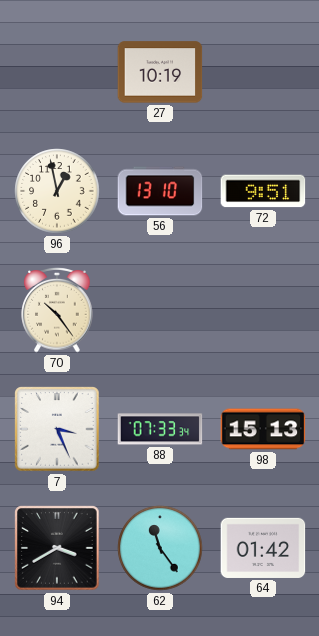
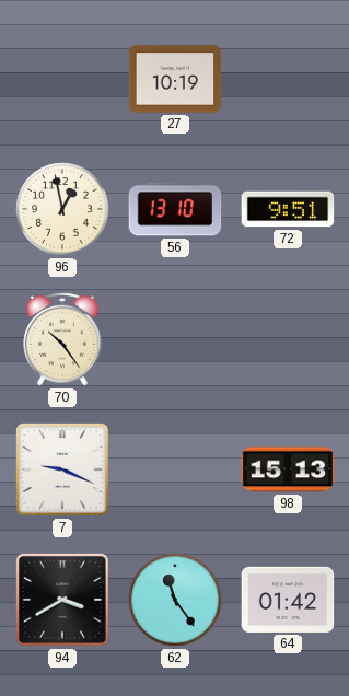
7: 3:26 -> 9:19 (62, 469)
88: 07:33 -> none (160, 429)
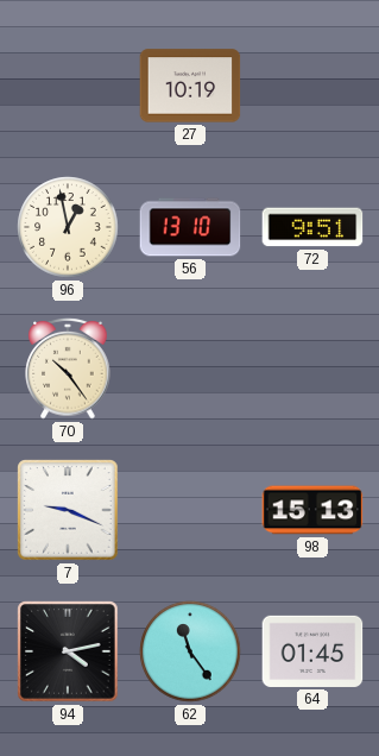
94: 3:40 -> 4:13 (68, 651)
64: 01:42 -> 01:45 (312, 651)
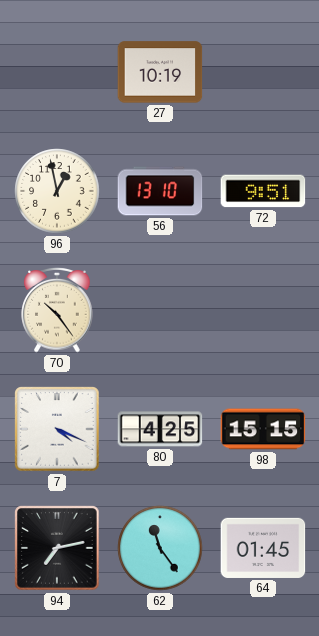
7: 9:19 -> 4:19 (57, 429)
80: none -> 4:25 (160, 429)
98: 15:13 -> 15:15 (263, 429)
94: 4:13 -> 7:13 (57, 548)
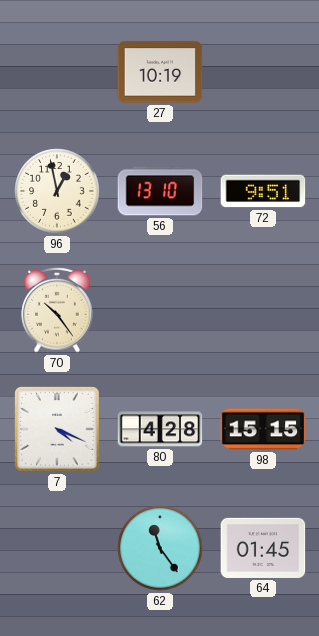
80: 4:25 -> 4:28 (160, 429)
94: 7:13 -> none (57, 548)
